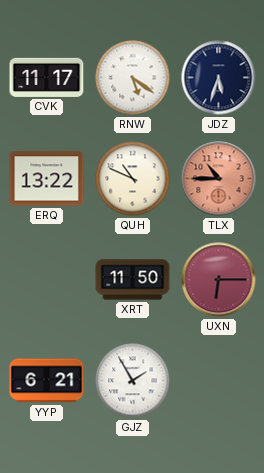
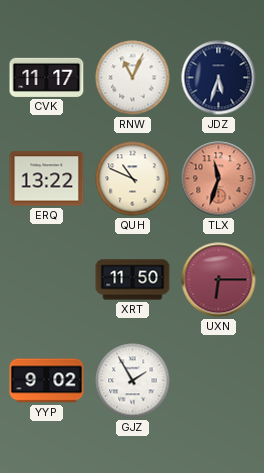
RNW: 5:21 -> 11:04 (133, 78)
TLX: 10:45 -> 11:33 (219, 179)
YYP: 6:21 -> 9:02 (47, 381)
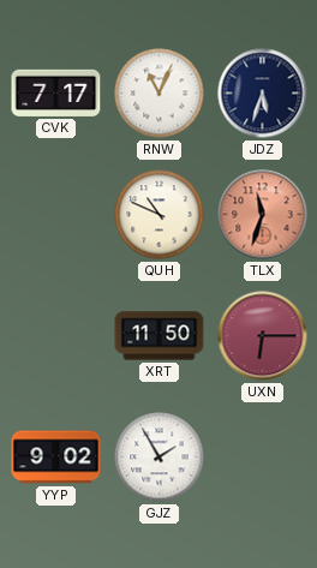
CVK: 11:17 -> 7:17 (56, 92)
ERQ: 13:22 -> none (47, 179)
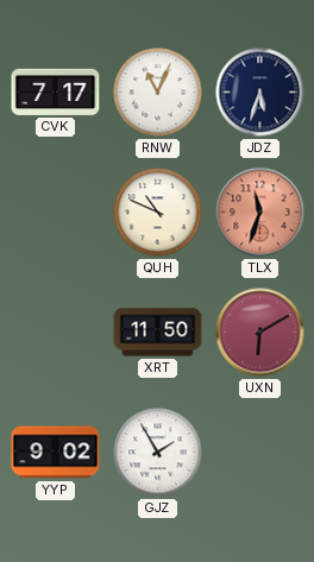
UXN: 6:15 -> 6:10 (260, 333)
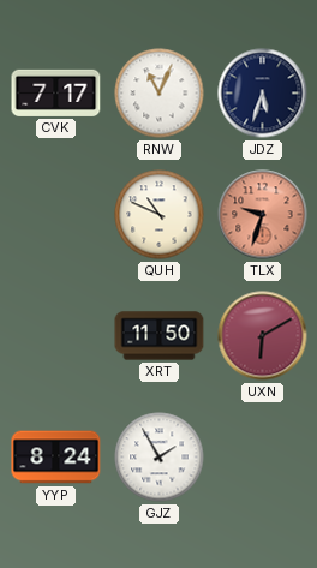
TLX: 11:33 -> 9:33 (263, 215)
YYP: 9:02 -> 8:24 (56, 458)
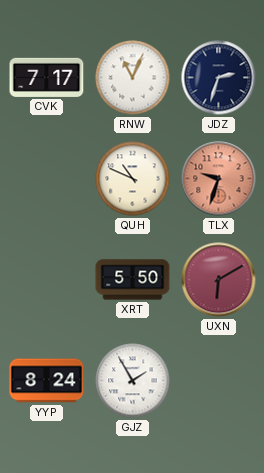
JDZ: 5:33 -> 2:33 (219, 78)
XRT: 11:50 -> 5:50 (133, 280)
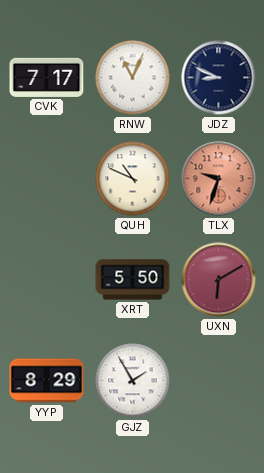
JDZ: 2:33 -> 8:49 (219, 78)
YYP: 8:24 -> 8:29 (47, 381)
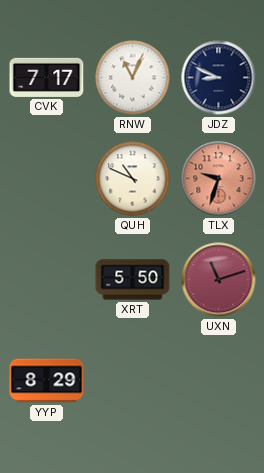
UXN: 6:10 -> 11:12 (219, 280)
GJZ: 1:55 -> none (133, 381)
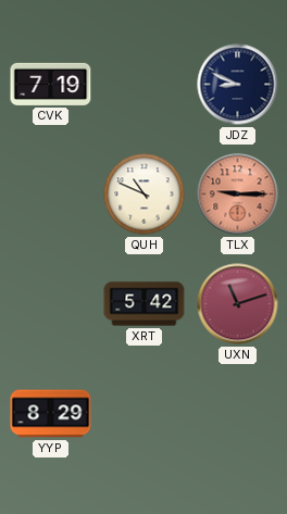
CVK: 7:17 -> 7:19 (51, 84)
RNW: 11:04 -> none (133, 78)
TLX: 9:33 -> 9:15 (238, 195)
XRT: 5:50 -> 5:42 (145, 304)
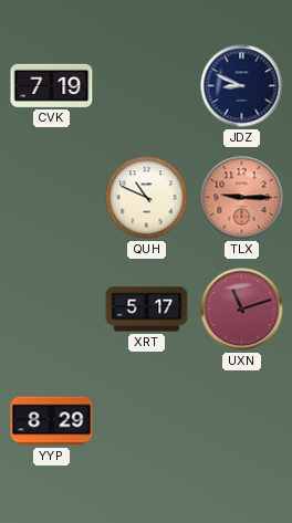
XRT: 5:42 -> 5:17 (147, 310)
